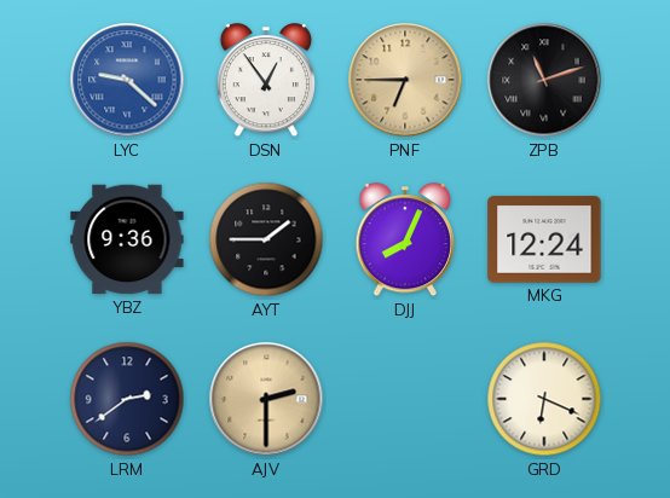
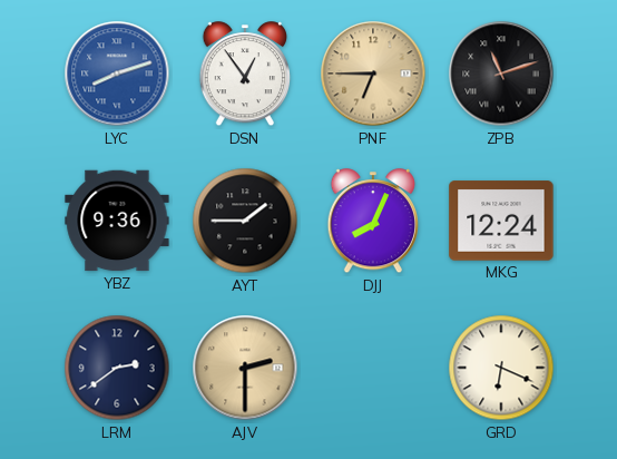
LYC: 9:22 -> 8:12 (117, 74)
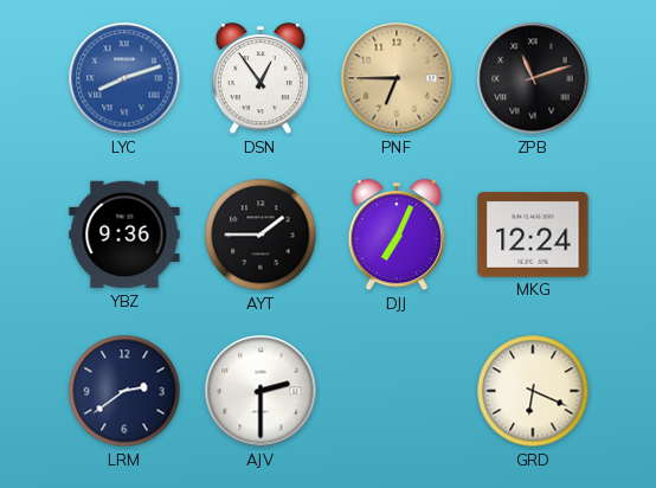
DJJ: 8:04 -> 7:04 (395, 236)
AJV dial: champagne -> white (261, 391)
